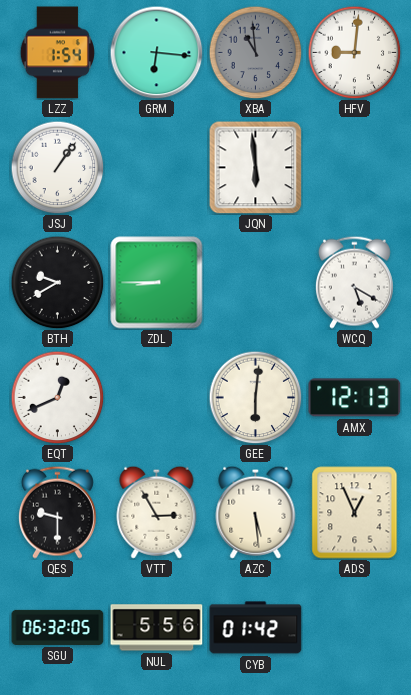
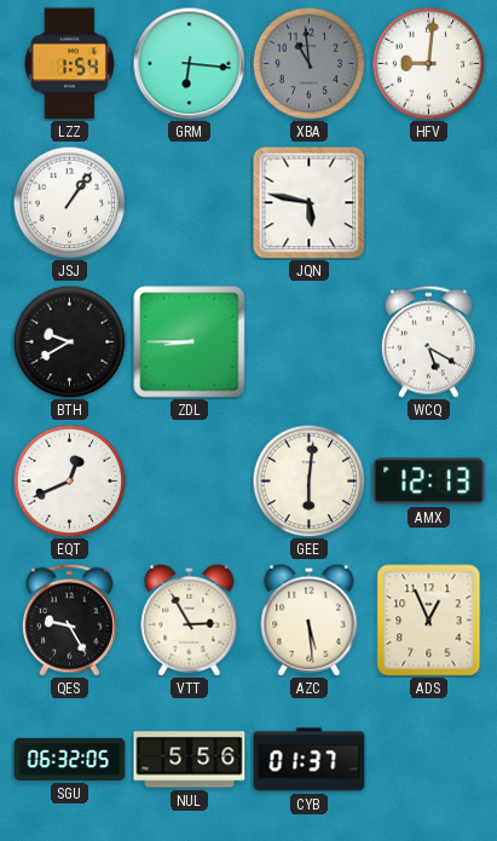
JQN: 5:59 -> 5:47 (310, 203)
QES: 9:30 -> 9:25 (69, 620)
CYB: 01:42 -> 01:37 (310, 760)
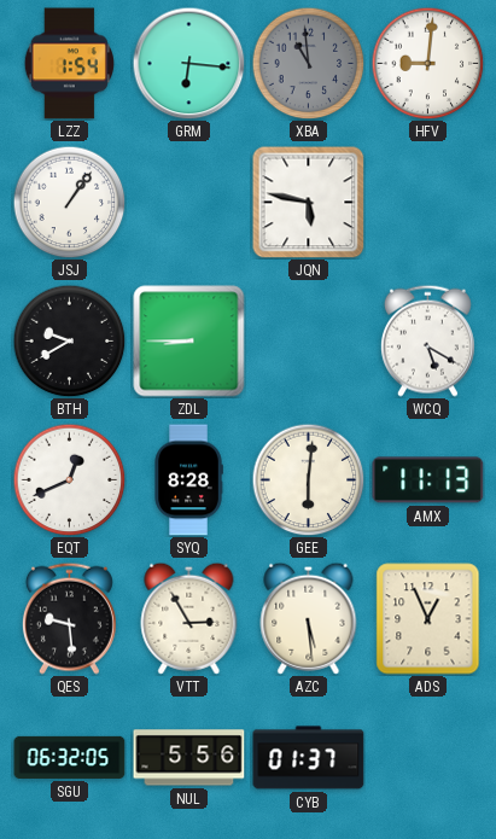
SYQ: none -> 8:28 (188, 480)
AMX: 12:13 -> 11:13 (428, 480)
QES: 9:25 -> 9:29 (69, 618)
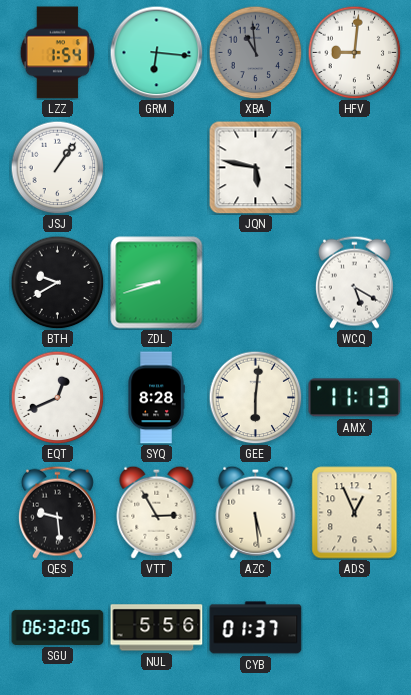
ZDL: 8:45 -> 8:42 (157, 283)
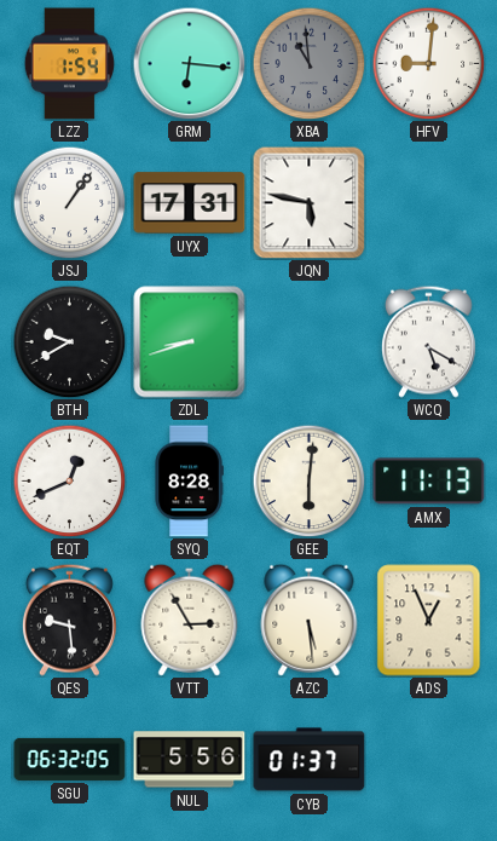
UYX: none -> 17:31 (190, 203)
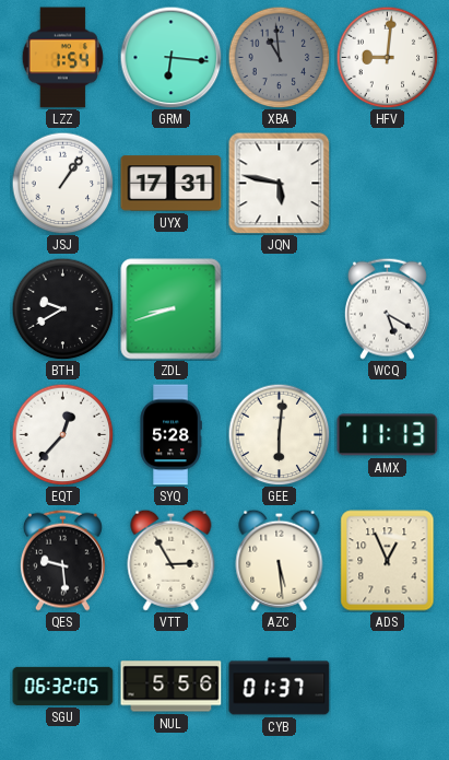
EQT: 12:41 -> 12:37 (62, 434)
SYQ: 8:28 -> 5:28 (170, 435)
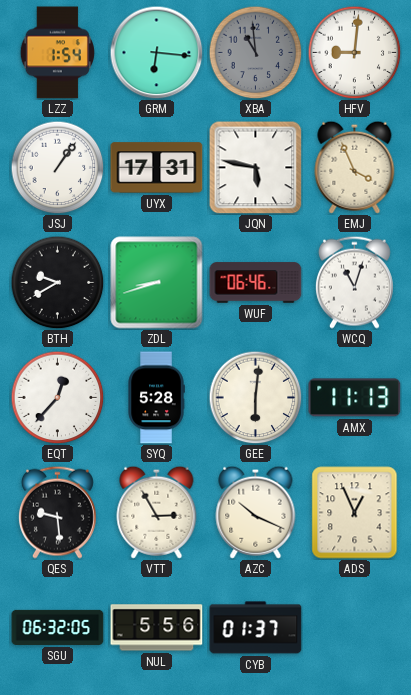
EMJ: none -> 3:56 (355, 167)
WUF: none -> 06:46 (256, 283)
WCQ: 5:20 -> 11:03 (354, 282)
AZC: 5:29 -> 10:19 (256, 512)
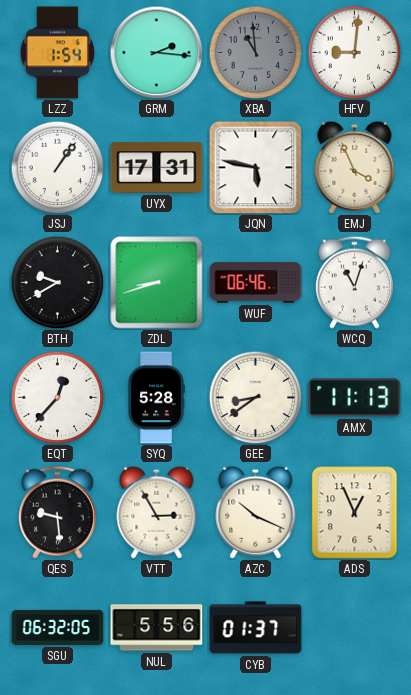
GRM: 6:16 -> 2:16 (156, 52)
GEE: 6:01 -> 8:39 (255, 397)
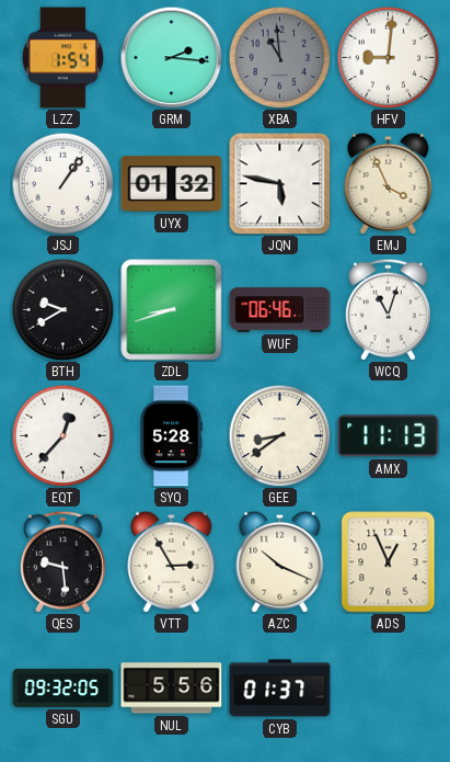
UYX: 17:31 -> 01:32 (172, 184)
SGU: 06:32 -> 09:32 (64, 687)
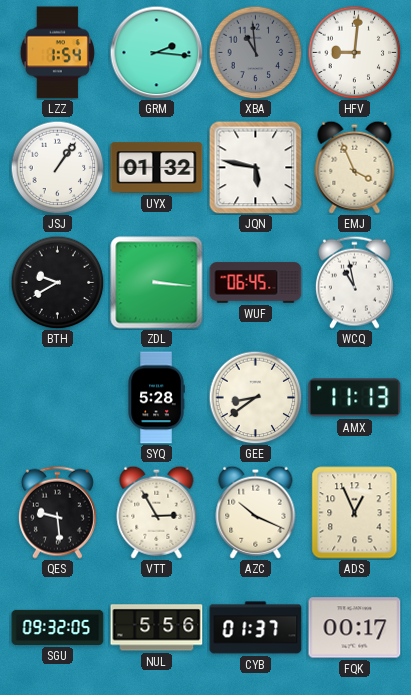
ZDL: 8:42 -> 3:16 (157, 283)
WUF: 06:46 -> 06:45 (256, 283)
WCQ: 11:03 -> 10:58 (354, 282)
EQT: 12:37 -> none (62, 435)
FQK: none -> 00:17 (355, 628)
